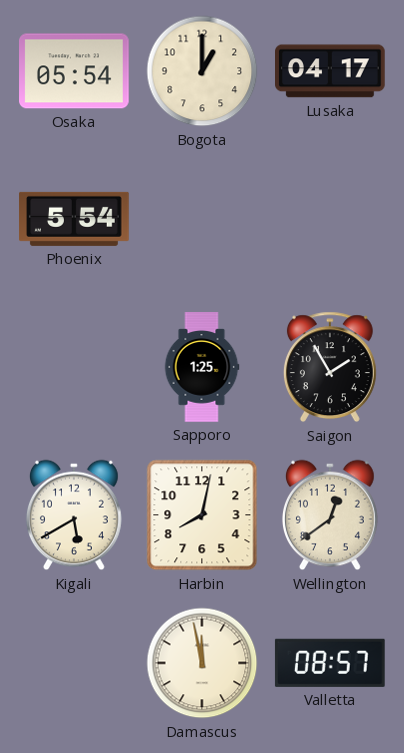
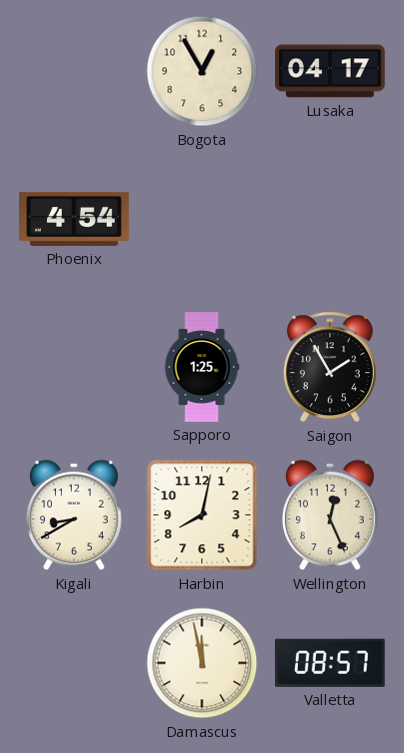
Osaka: 05:54 -> none (75, 71)
Bogota: 1:00 -> 12:55 (202, 71)
Phoenix: 5:54 -> 4:54 (74, 219)
Kigali: 5:40 -> 8:40 (74, 515)
Wellington: 12:39 -> 12:26 (330, 515)
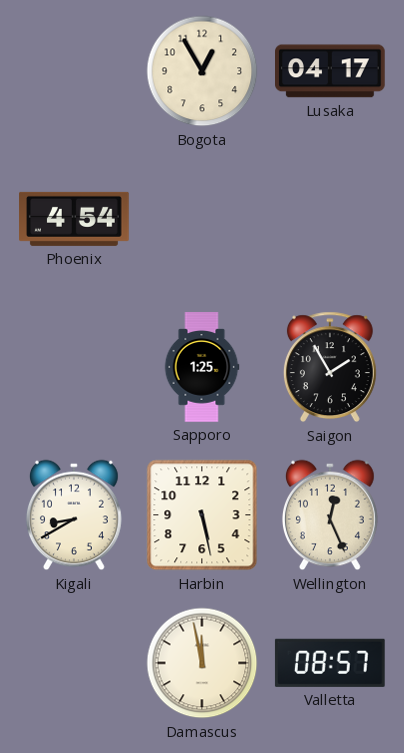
Harbin: 8:02 -> 5:28 (202, 515)
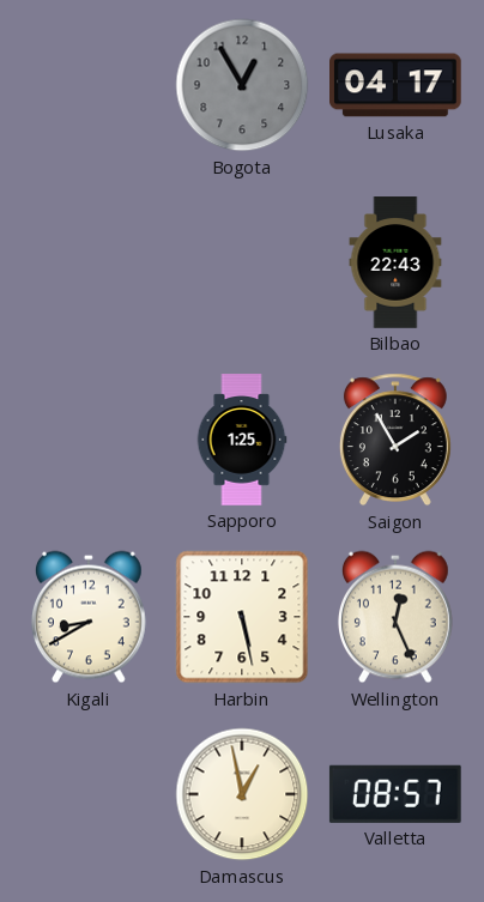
Bogota dial: cream -> grey (242, 85)
Phoenix: 4:54 -> none (74, 219)
Bilbao: none -> 22:43 (395, 262)
Damascus: 11:58 -> 12:58 (242, 794)
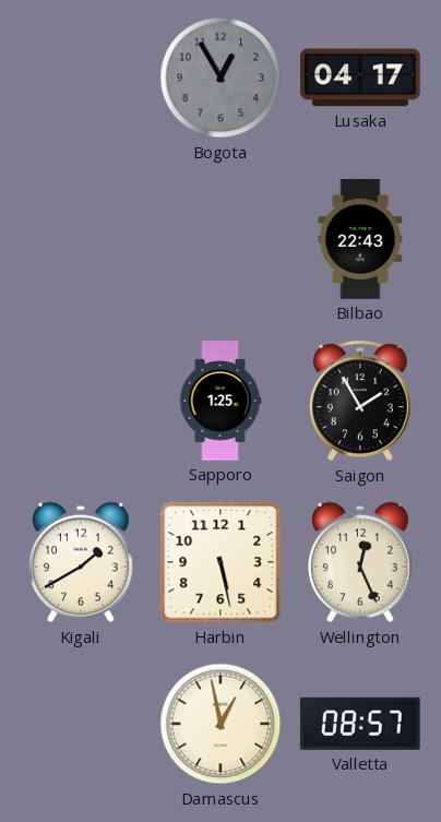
Kigali: 8:40 -> 1:40 (81, 562)
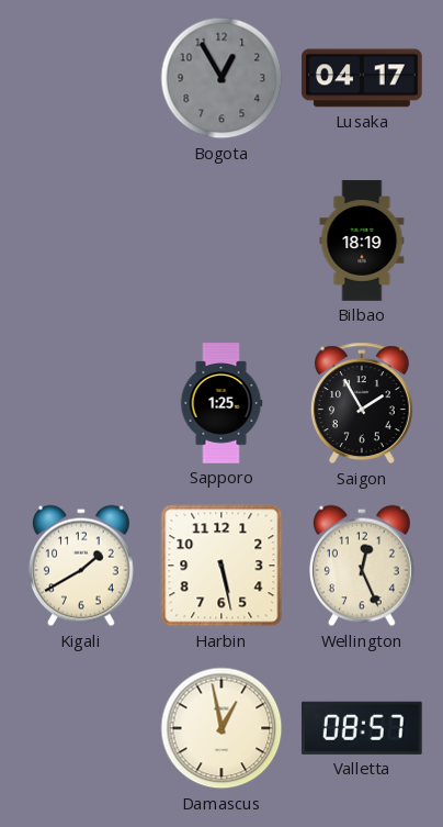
Bilbao: 22:43 -> 18:19 (362, 241)
